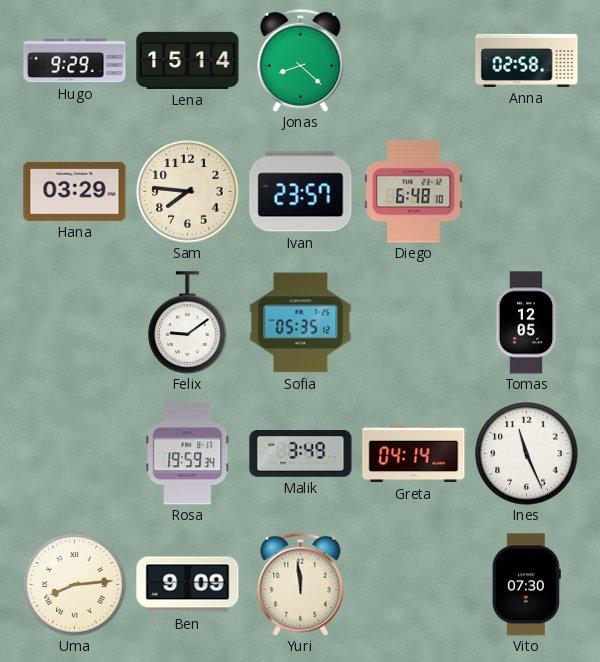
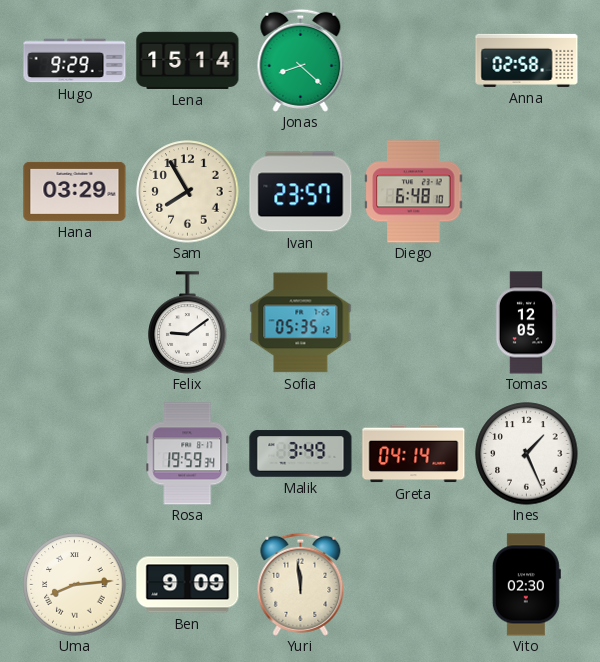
Sam: 7:46 -> 7:55 (188, 192)
Ines: 11:26 -> 1:26 (527, 454)
Vito: 07:30 -> 02:30 (526, 585)
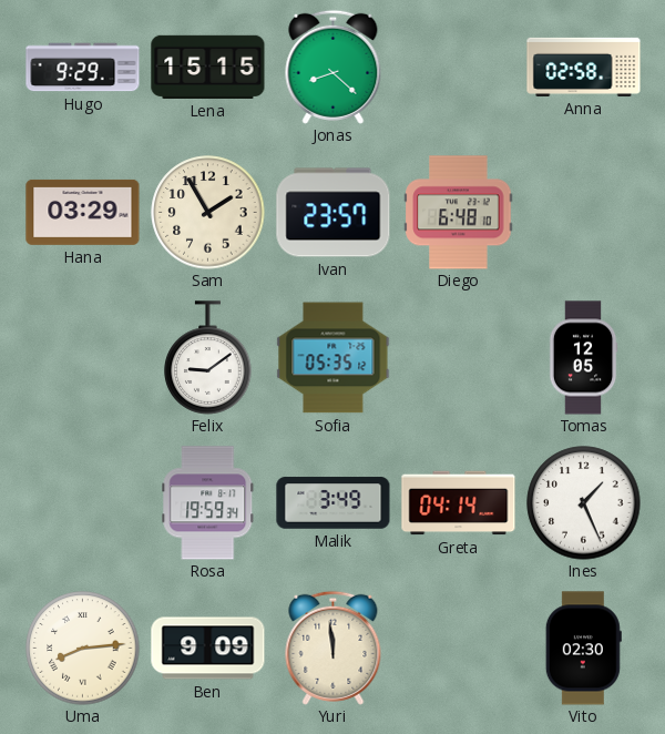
Lena: 15:14 -> 15:15 (208, 67)
Sam: 7:55 -> 1:55 (208, 213)
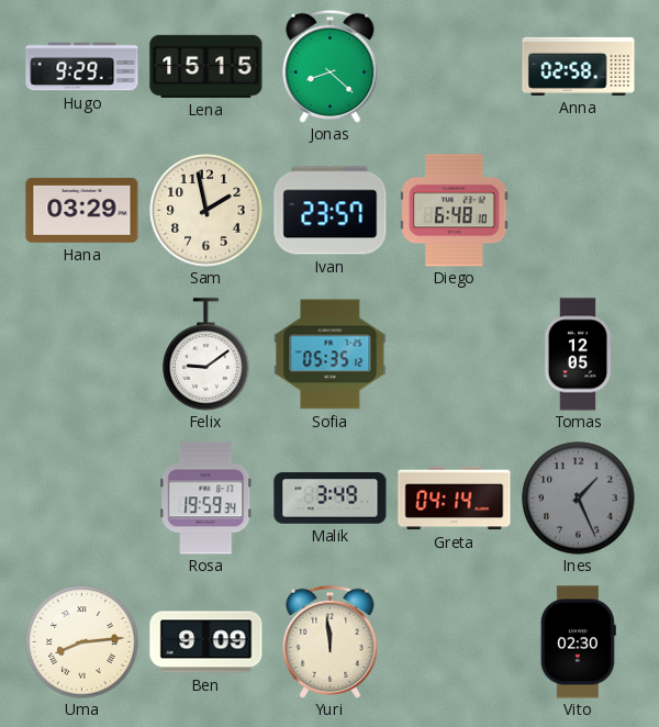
Sam: 1:55 -> 1:58 (206, 211)
Ines dial: white -> grey (579, 499)
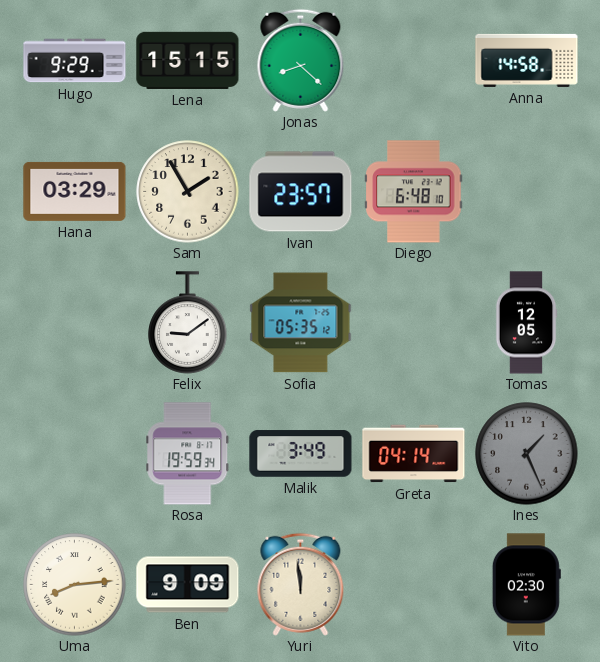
Anna: 02:58 -> 14:58 (527, 60)
Sam: 1:58 -> 1:55 (188, 192)
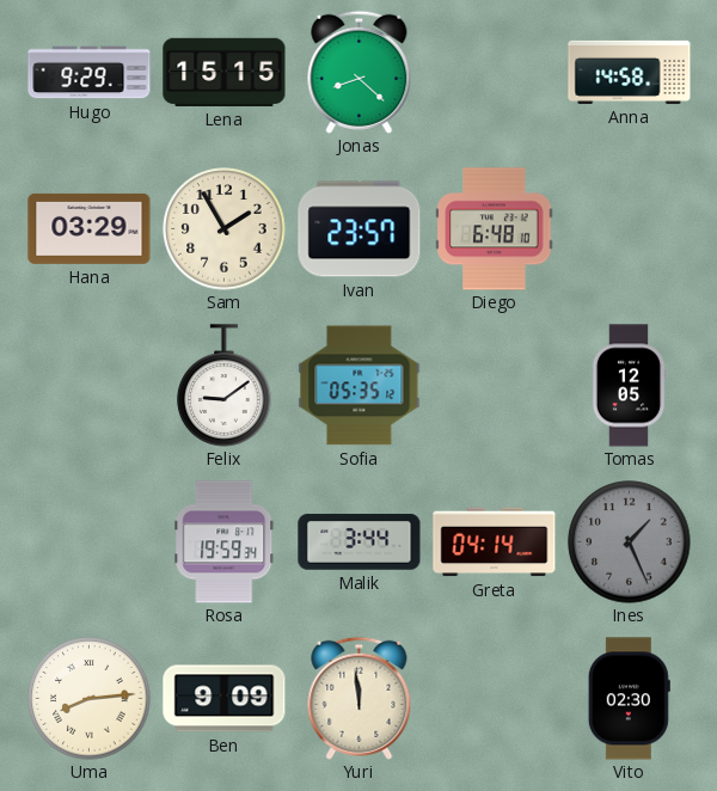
Malik: 3:49 -> 3:44 (360, 542)
